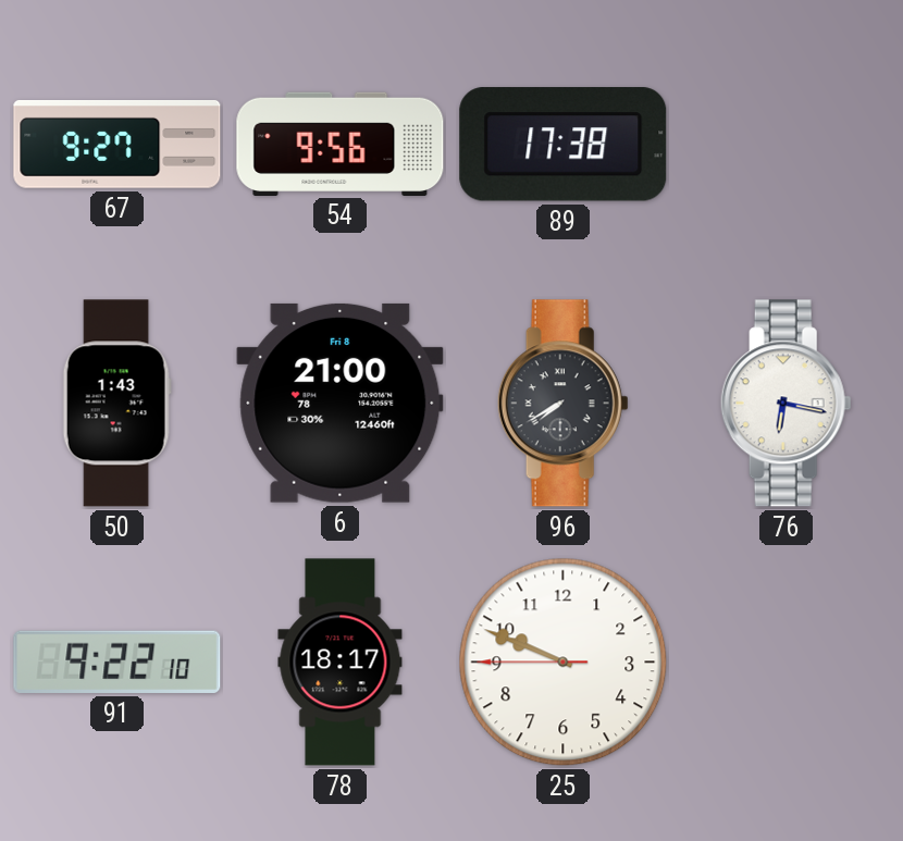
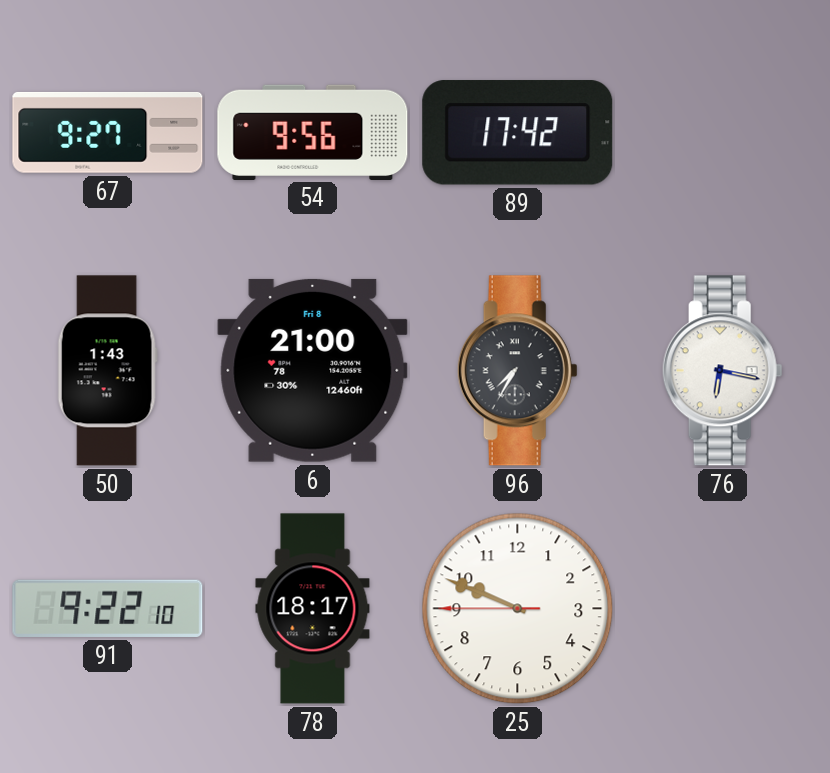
89: 17:38 -> 17:42 (518, 133)
96: 7:40 -> 7:35 (517, 371)
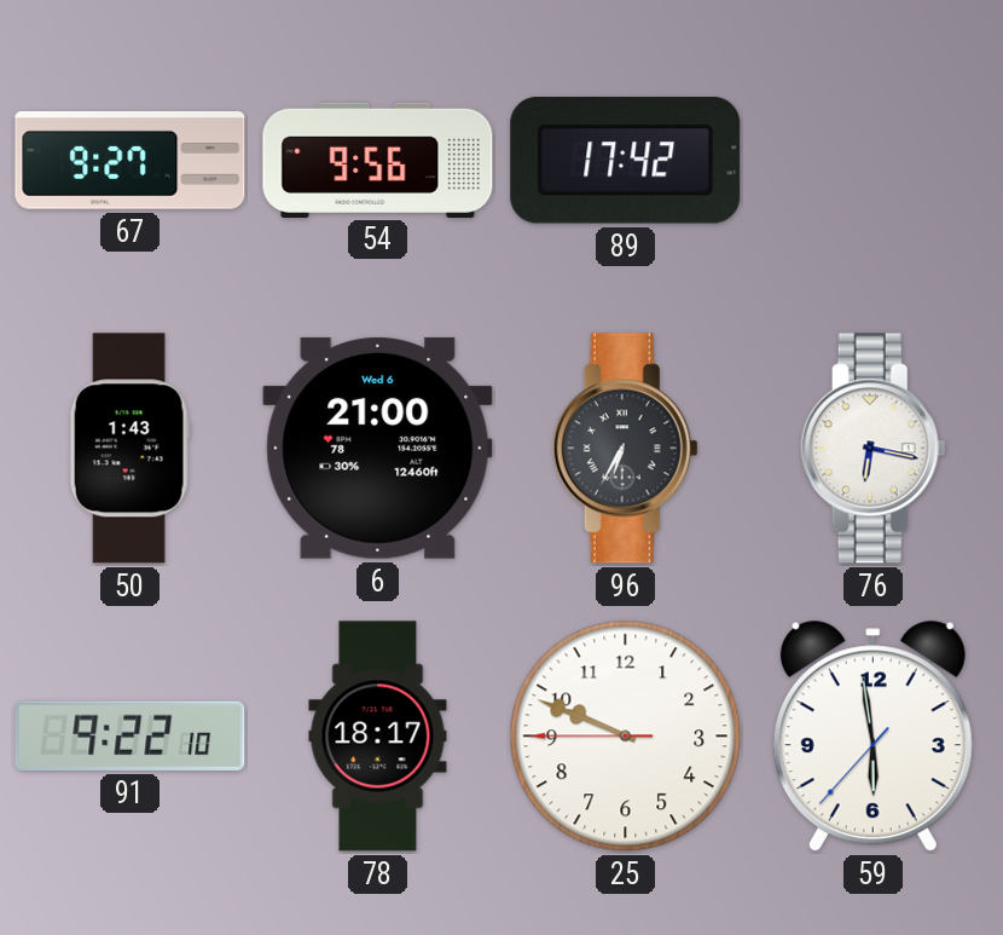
6 date: Fri 8 -> Wed 6 (378, 448)
96: 7:35 -> 6:35 (625, 449)
59: none -> 5:58 (872, 737)
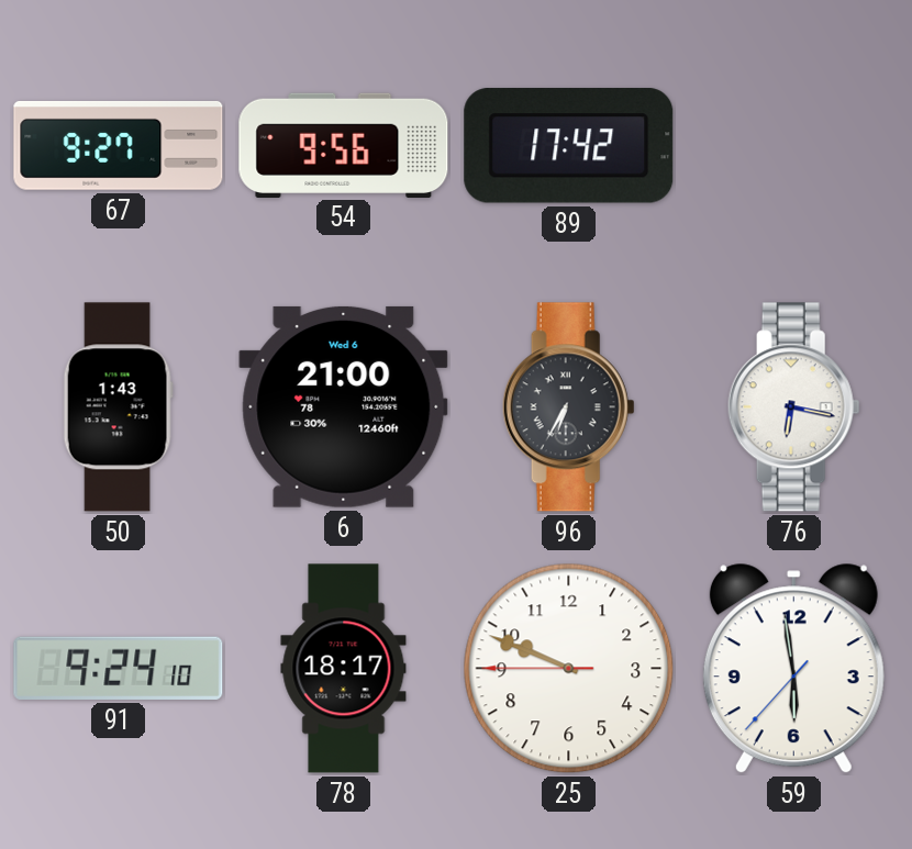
91: 9:22 -> 9:24 (119, 668)
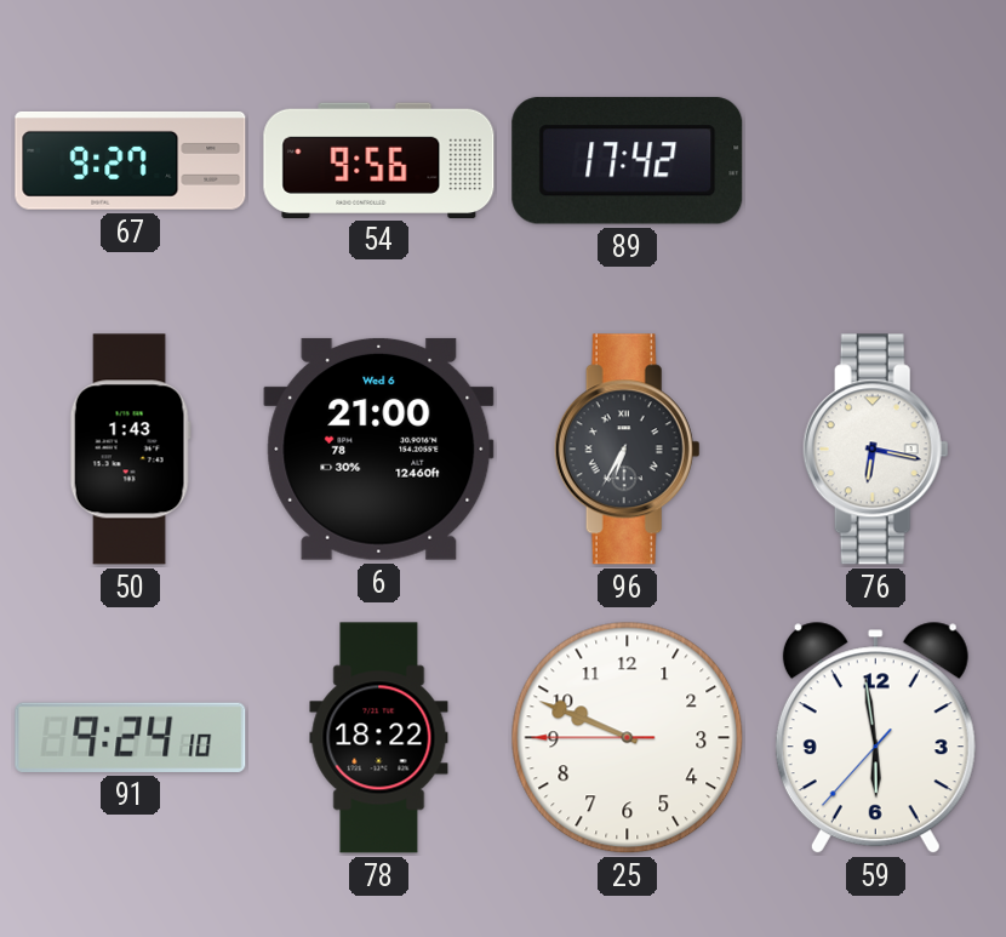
78: 18:17 -> 18:22 (379, 738)
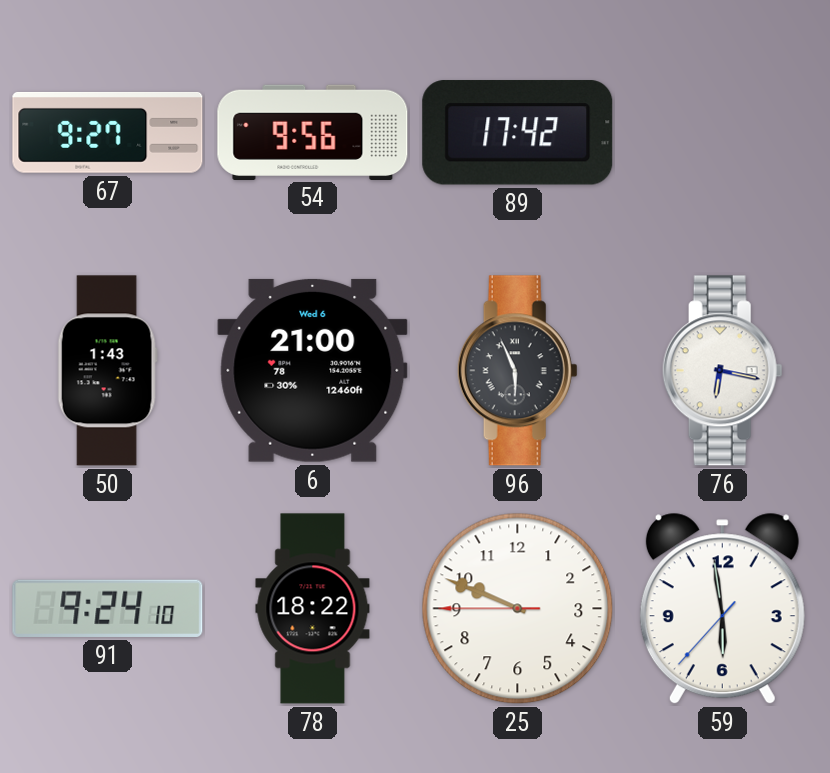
96: 6:35 -> 5:56 (517, 371)
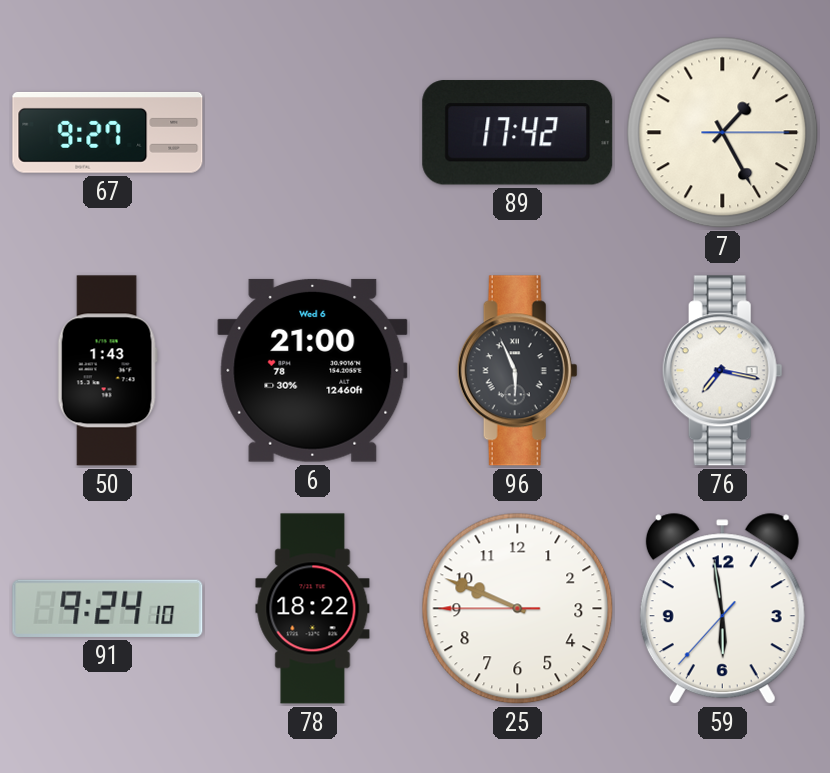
54: 9:56 -> none (313, 132)
7: none -> 1:25 (723, 133)
76: 6:17 -> 7:17 (722, 371)
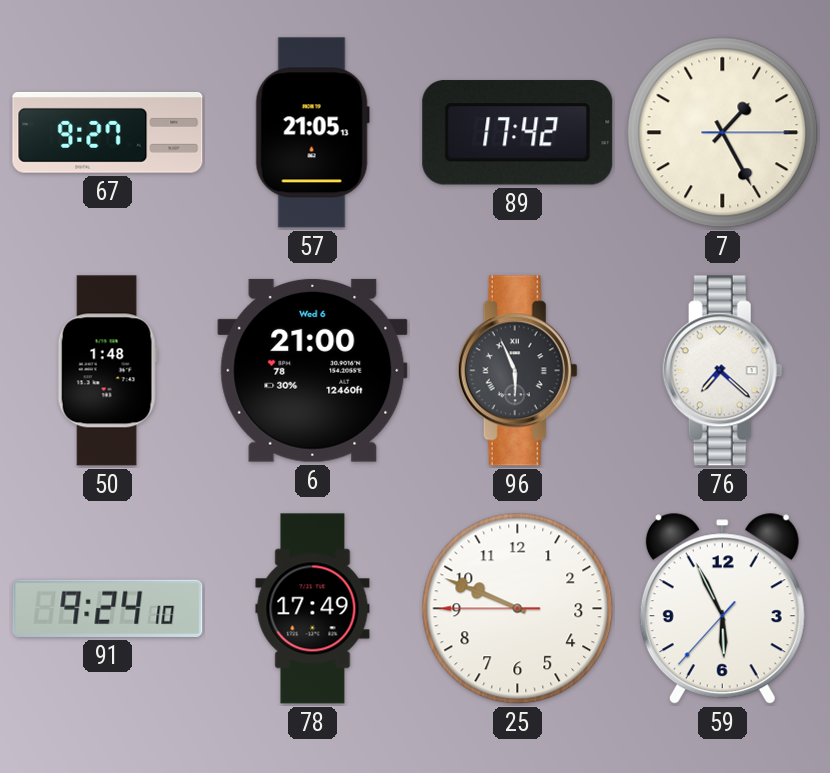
57: none -> 21:05 (312, 133)
50: 1:43 -> 1:48 (107, 371)
76: 7:17 -> 7:22 (722, 371)
78: 18:22 -> 17:49 (313, 609)
59: 5:58 -> 5:55 (722, 609)
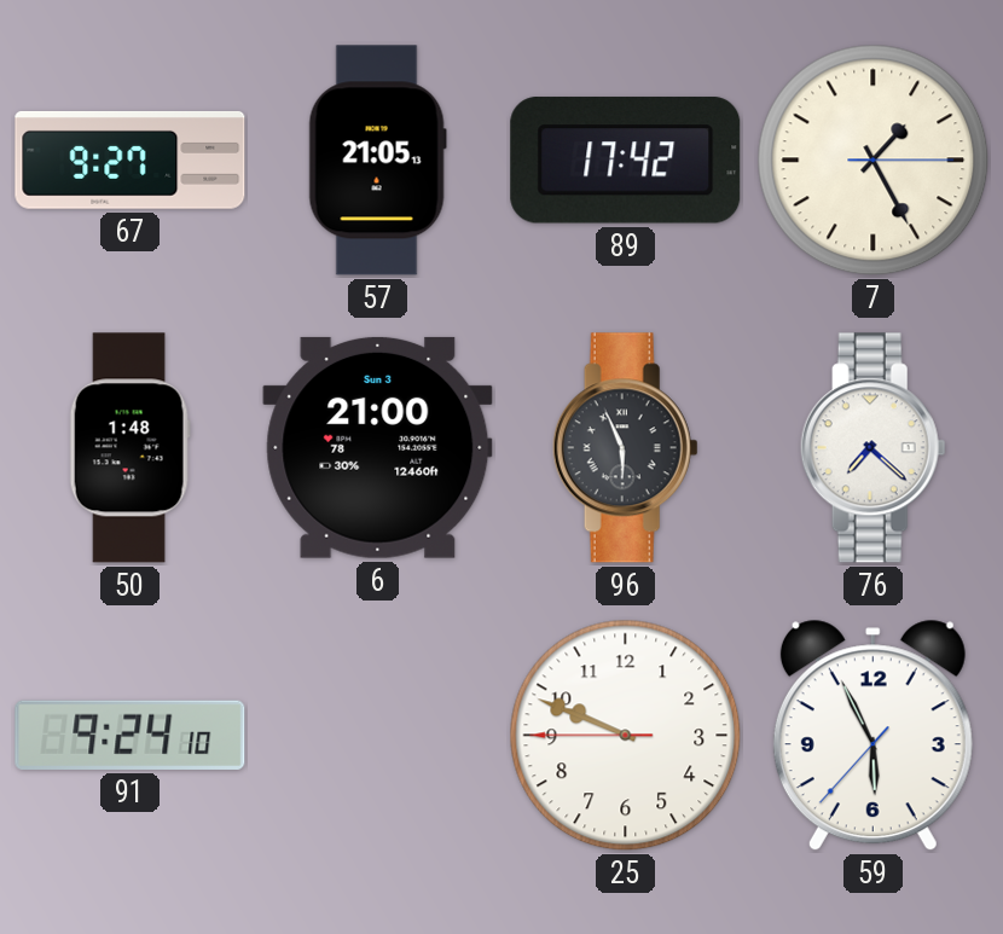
6 date: Wed 6 -> Sun 3 (378, 447)
78: 17:49 -> none (313, 609)
